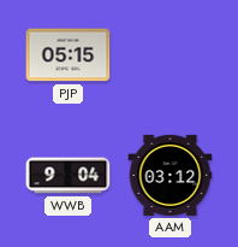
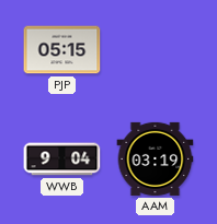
AAM: 03:12 -> 03:19 (156, 158)
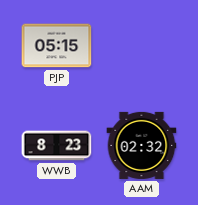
WWB: 9:04 -> 8:23 (57, 146)
AAM: 03:19 -> 02:32 (142, 145)
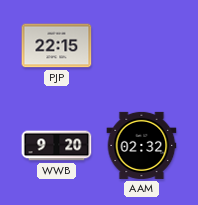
PJP: 05:15 -> 22:15 (57, 46)
WWB: 8:23 -> 9:20 (57, 146)
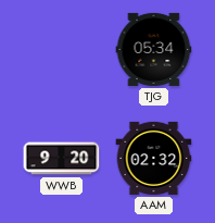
PJP: 22:15 -> none (57, 46)
TJG: none -> 05:34 (154, 49)
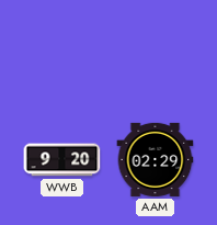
TJG: 05:34 -> none (154, 49)
AAM: 02:32 -> 02:29 (156, 159)
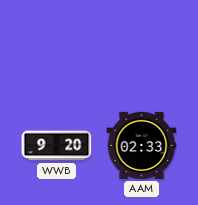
AAM: 02:29 -> 02:33 (142, 145)
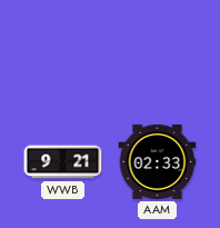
WWB: 9:20 -> 9:21 (63, 162)
